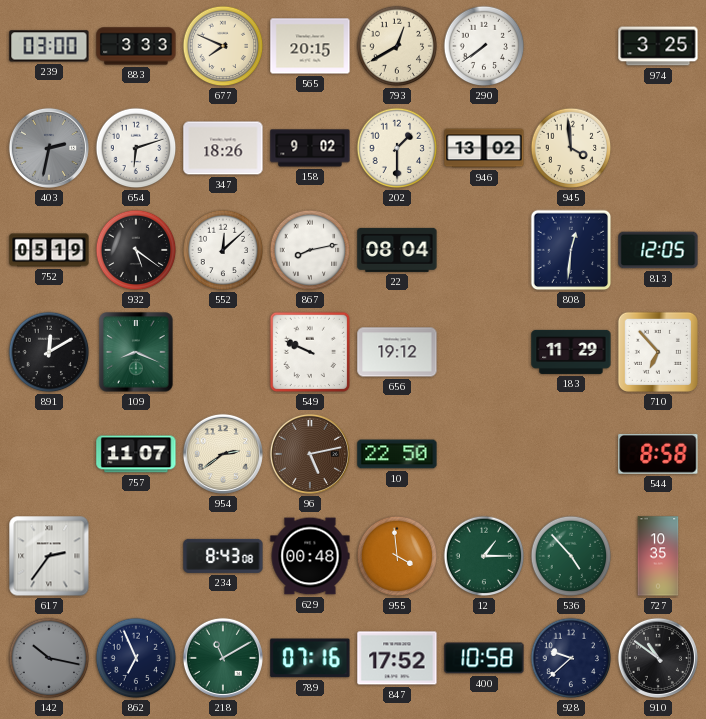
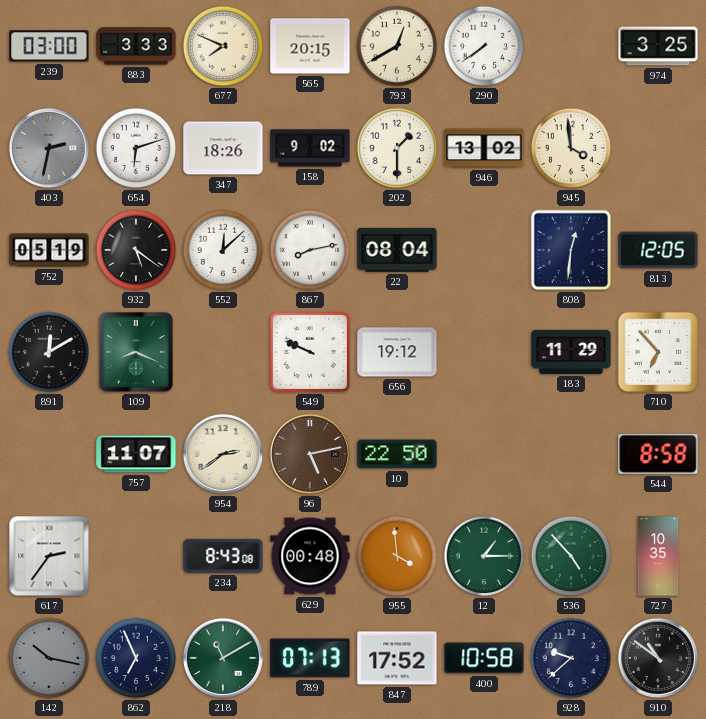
789: 07:16 -> 07:13 (310, 658)
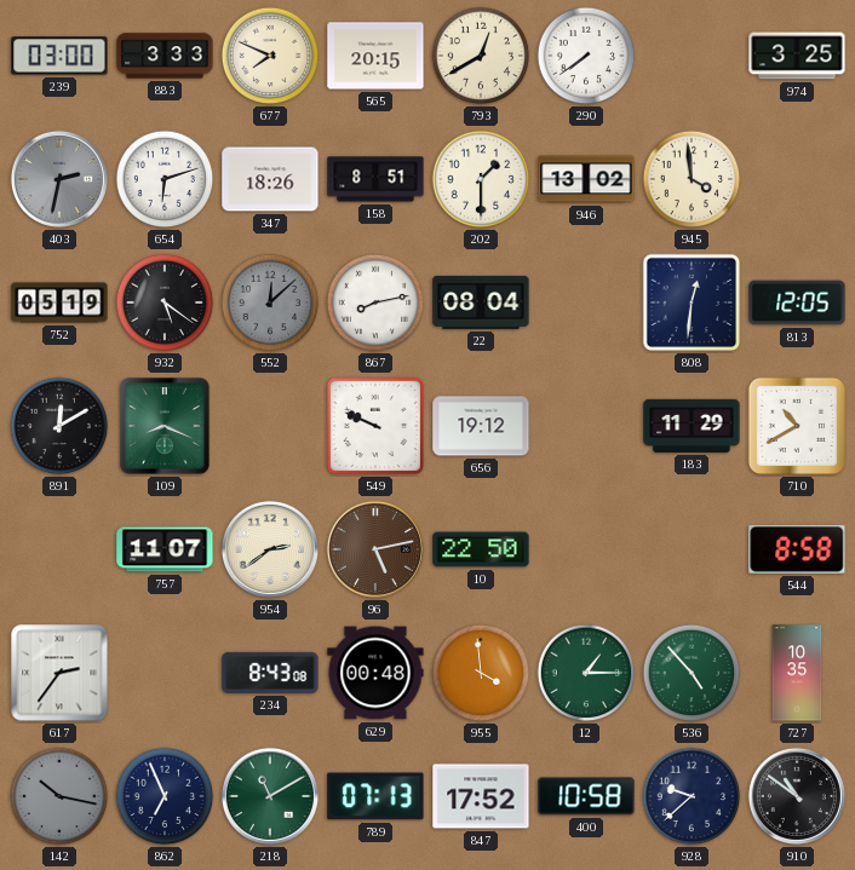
158: 9:02 -> 8:51 (375, 179)
552 dial: white -> grey (270, 303)
710: 6:53 -> 10:40 (797, 426)
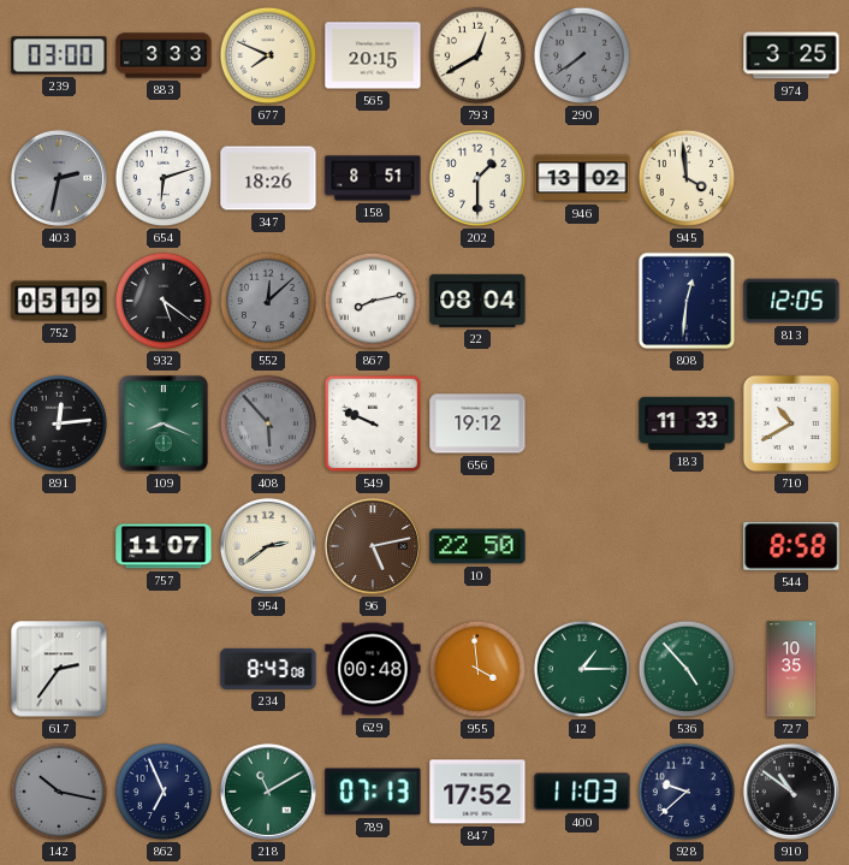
290 dial: white -> grey (582, 55)
891: 12:10 -> 12:14 (59, 423)
408: none -> 5:53 (268, 423)
183: 11:29 -> 11:33 (687, 423)
400: 10:58 -> 11:03 (582, 792)
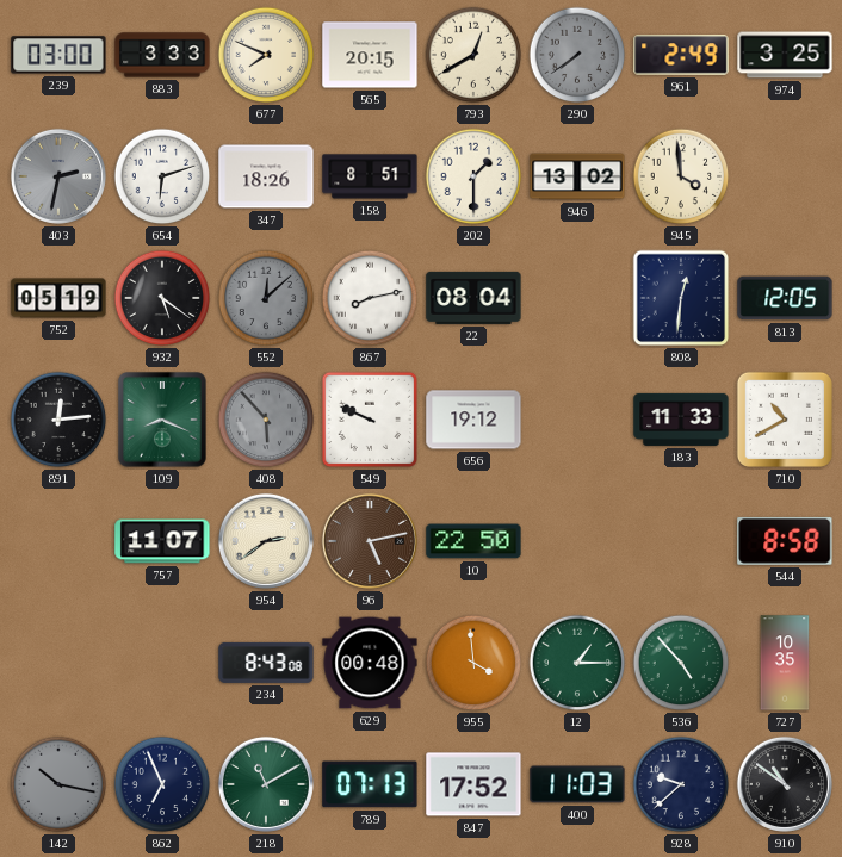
961: none -> 2:49 (681, 55)
617: 2:36 -> none (59, 669)
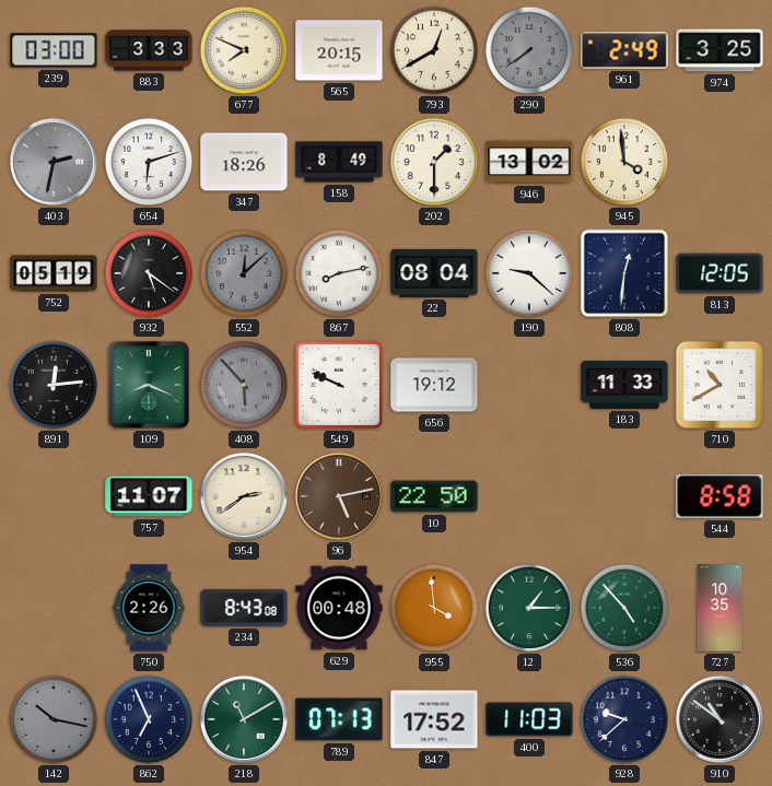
158: 8:51 -> 8:49 (339, 162)
190: none -> 9:22 (529, 273)
750: none -> 2:26 (149, 608)
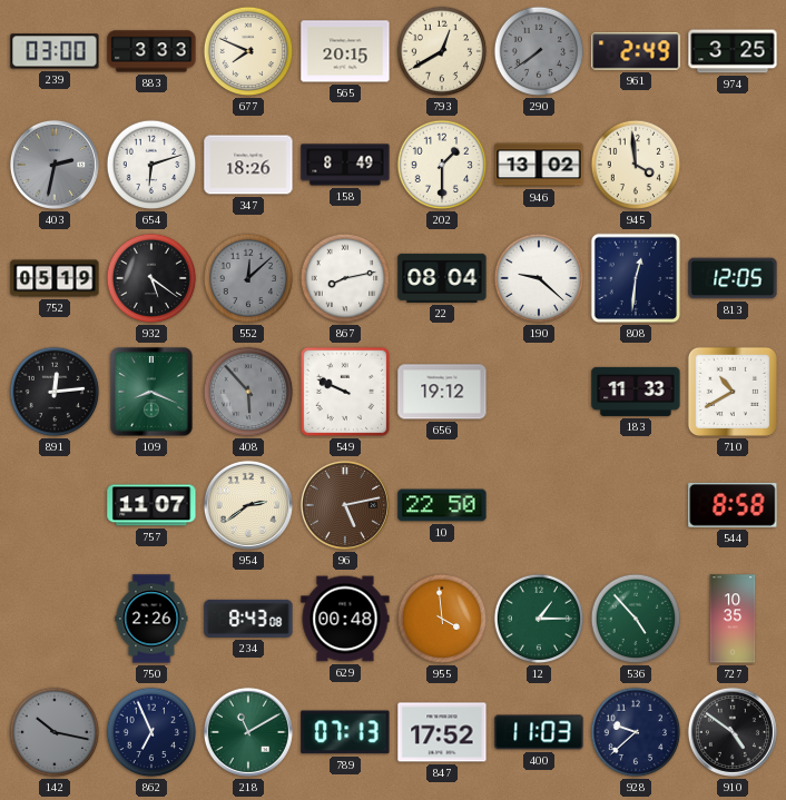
910: 10:51 -> 4:51 (733, 732)
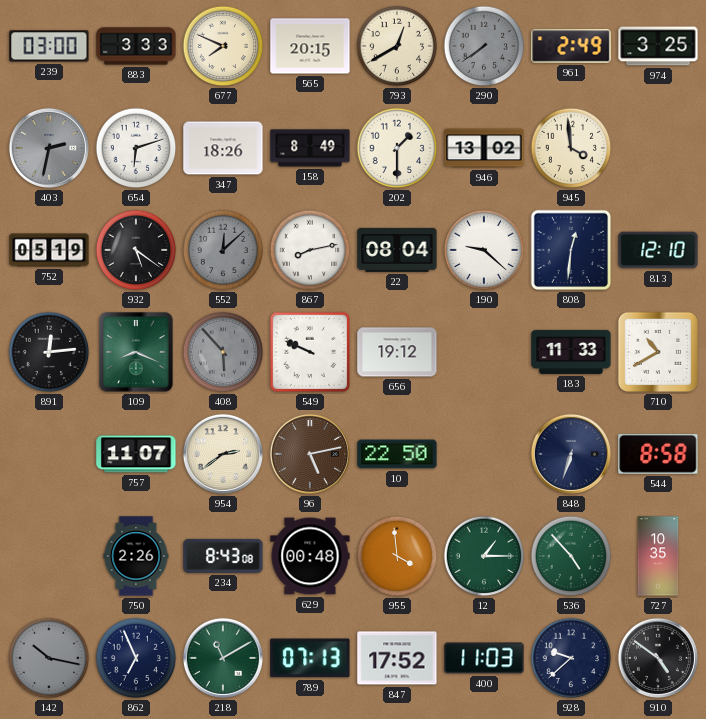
813: 12:05 -> 12:10 (658, 250)
848: none -> 6:33 (571, 454)
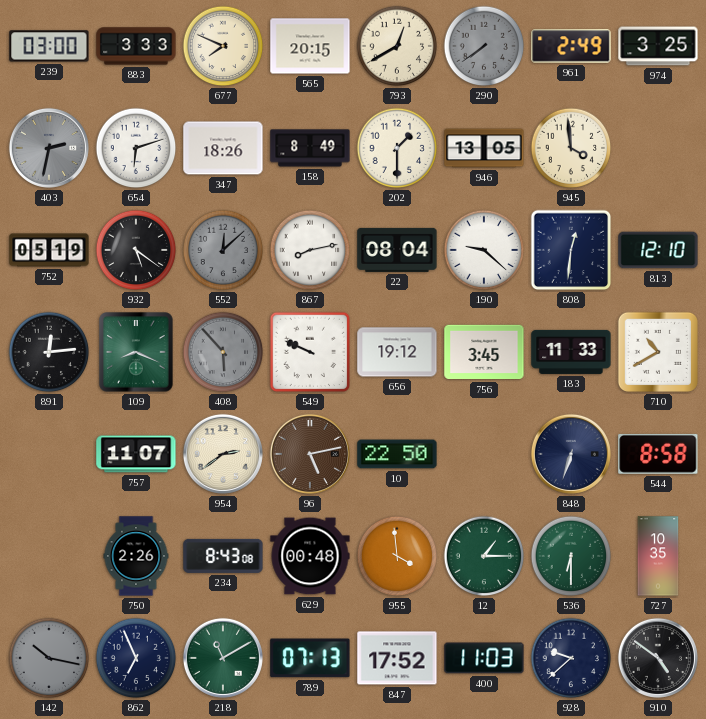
946: 13:02 -> 13:05 (484, 148)
756: none -> 3:45 (484, 352)
536: 4:53 -> 6:30 (571, 556)
